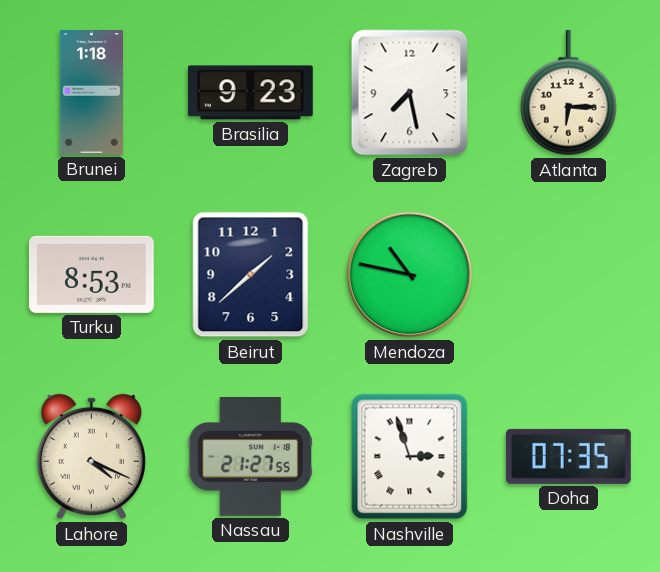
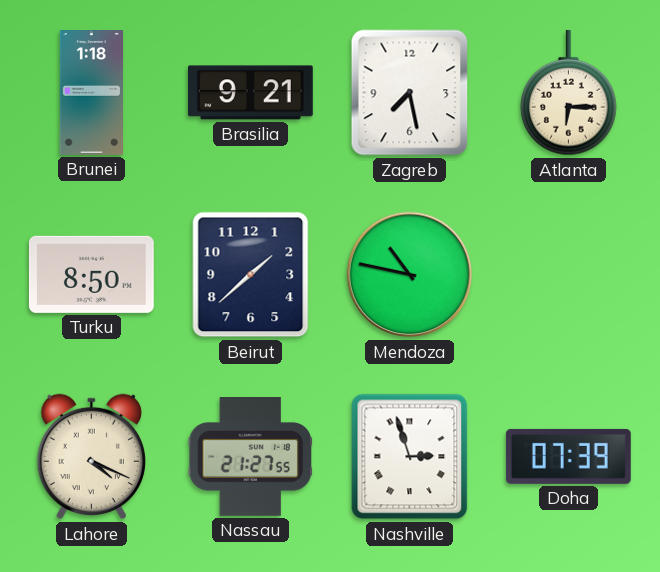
Brasilia: 9:23 -> 9:21 (250, 93)
Turku: 8:53 -> 8:50 (91, 274)
Doha: 07:35 -> 07:39 (568, 456)
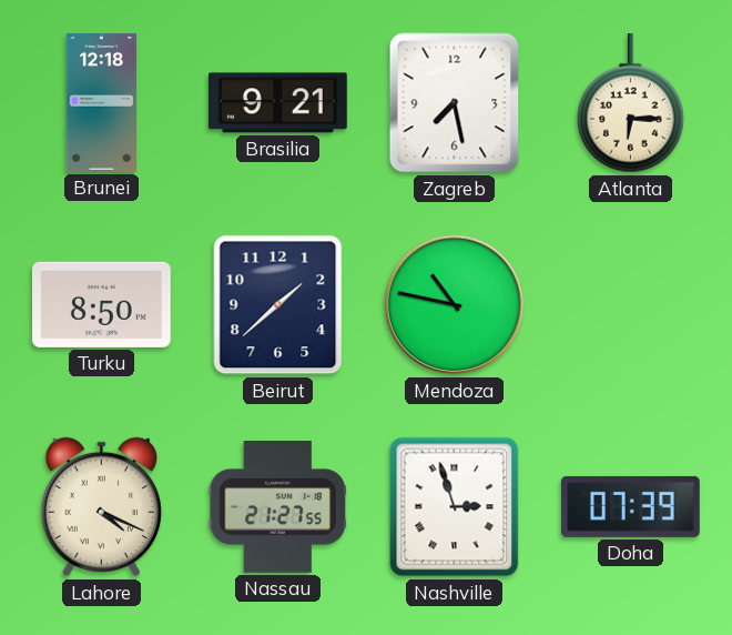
Brunei: 1:18 -> 12:18 (102, 103)
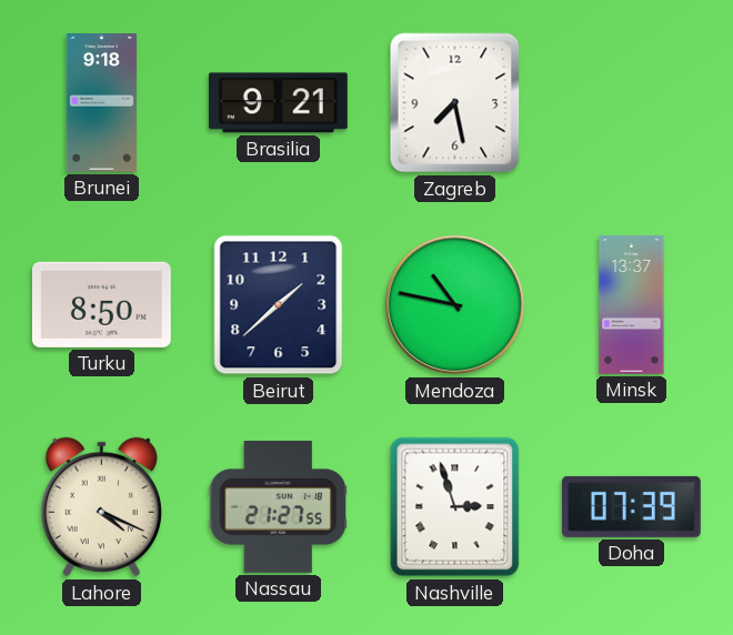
Brunei: 12:18 -> 9:18 (102, 103)
Atlanta: 6:15 -> none (631, 103)
Minsk: none -> 13:37 (632, 305)
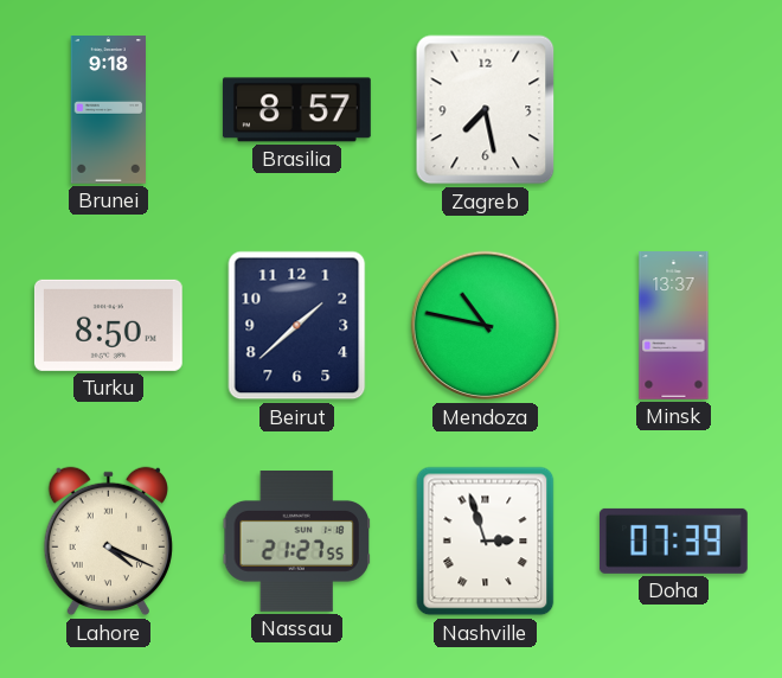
Brasilia: 9:21 -> 8:57 (296, 110)
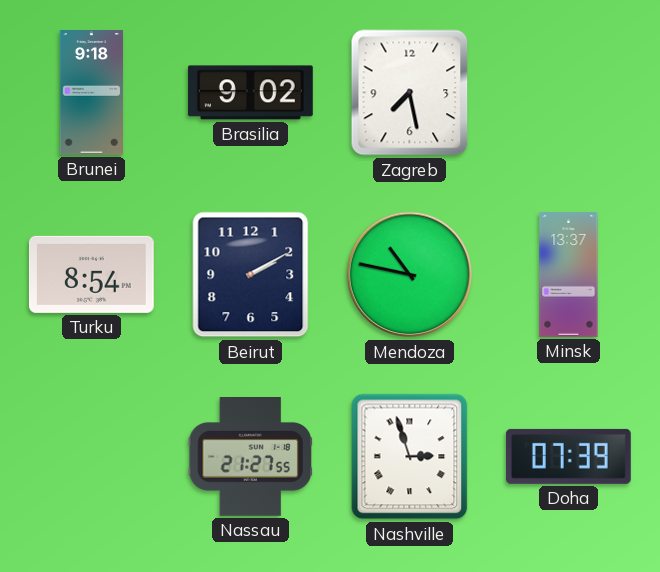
Brasilia: 8:57 -> 9:02 (250, 93)
Turku: 8:50 -> 8:54 (91, 274)
Beirut: 1:38 -> 2:10 (251, 275)
Lahore: 4:19 -> none (108, 542)
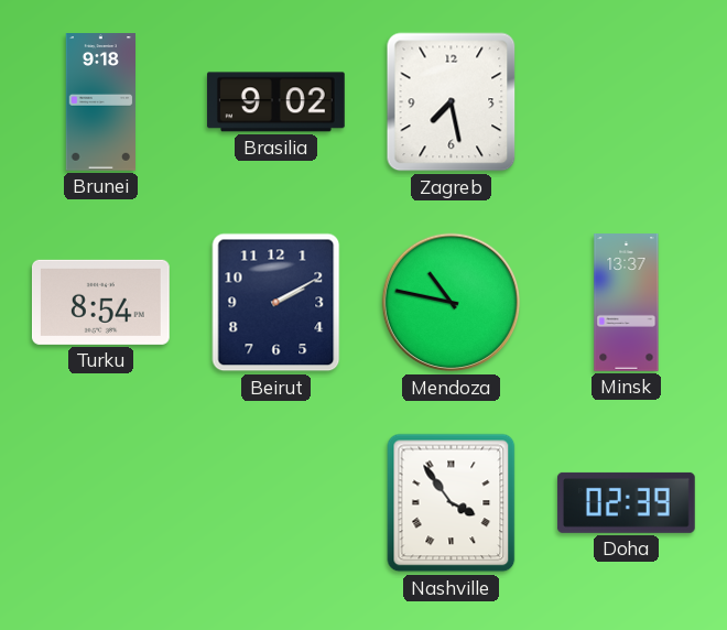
Nassau: 21:27 -> none (250, 457)
Nashville: 2:57 -> 3:54 (452, 503)
Doha: 07:39 -> 02:39 (626, 502)
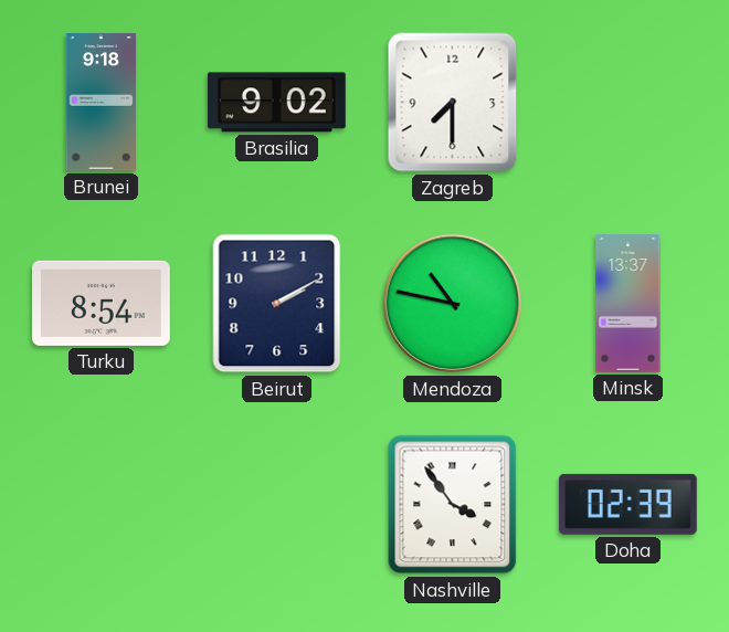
Zagreb: 7:28 -> 7:30 (453, 103)
